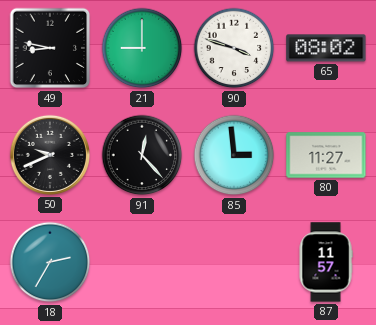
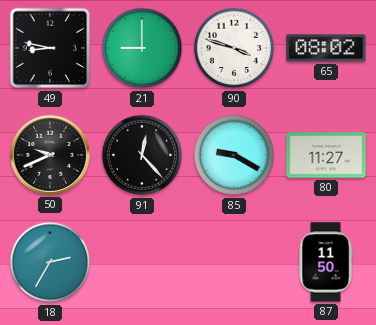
85: 2:59 -> 9:20 (234, 155)
87: 11:57 -> 11:50 (326, 262)
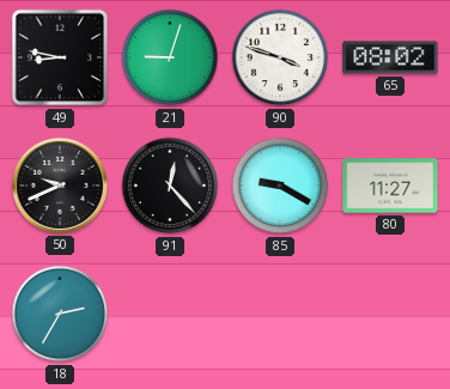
21: 9:00 -> 9:03 (170, 57)
87: 11:50 -> none (326, 262)
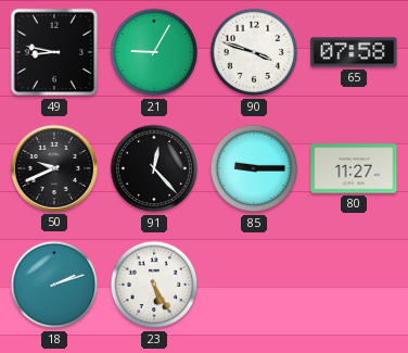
21: 9:03 -> 9:05 (154, 52)
65: 08:02 -> 07:58 (354, 52)
85: 9:20 -> 9:15 (254, 168)
18: 2:35 -> 2:12 (54, 285)
23: none -> 5:25 (154, 285)
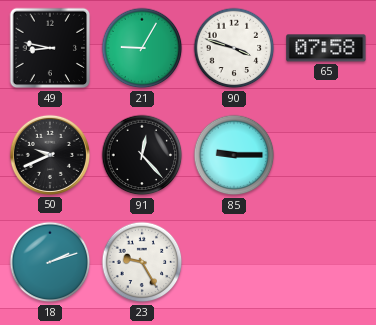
80: 11:27 -> none (354, 168)
23: 5:25 -> 9:25 (142, 262)
